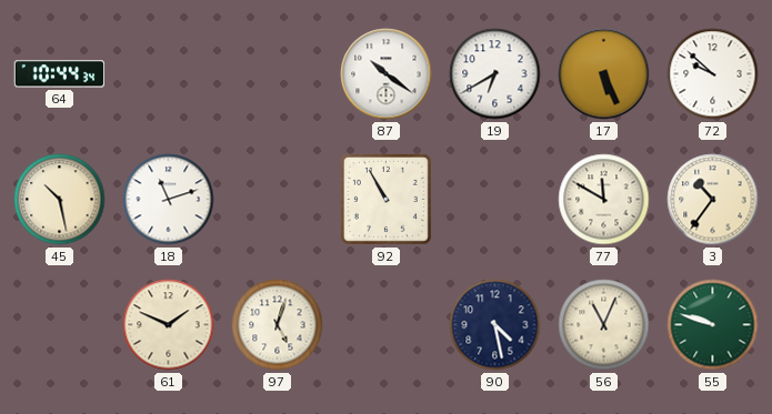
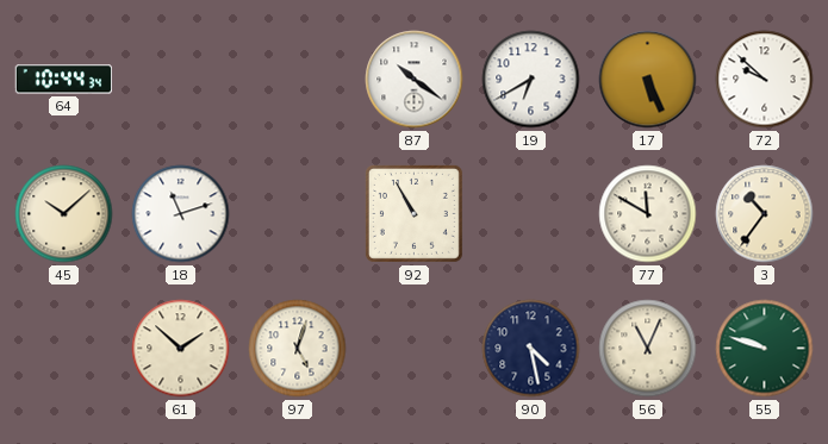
45: 10:28 -> 10:08 (64, 214)
61: 1:49 -> 1:52 (181, 349)
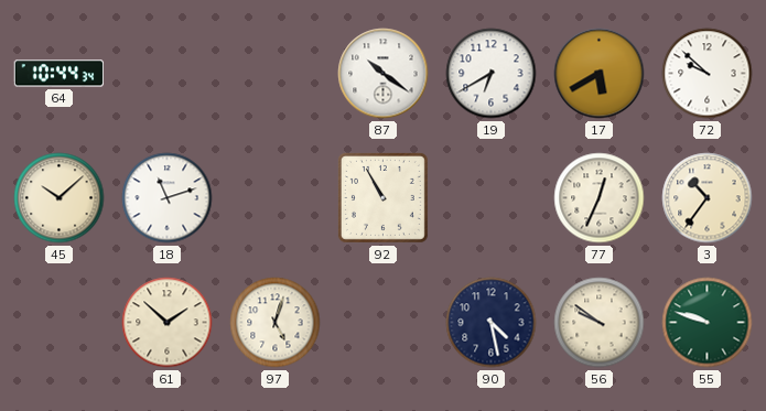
17: 5:26 -> 5:40 (600, 74)
77: 11:50 -> 12:34 (600, 198)
56: 11:04 -> 9:51 (600, 323)
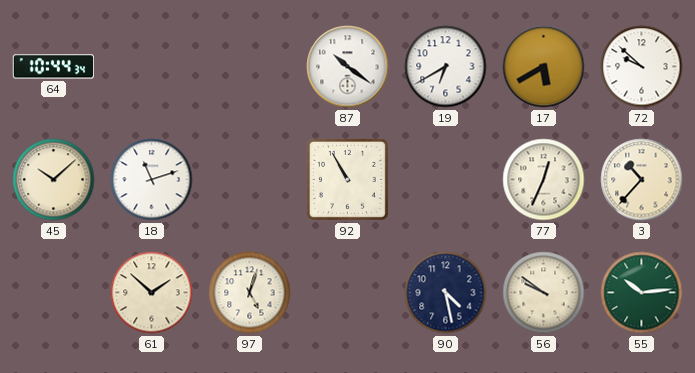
3: 10:36 -> 10:37 (642, 180)
55: 9:48 -> 10:14 (642, 293)
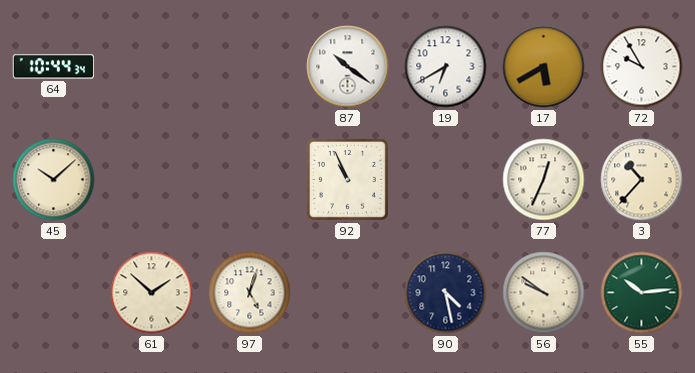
72: 9:52 -> 9:55 (642, 67)
18: 11:12 -> none (152, 180)
92: 10:55 -> 10:56 (347, 179)
